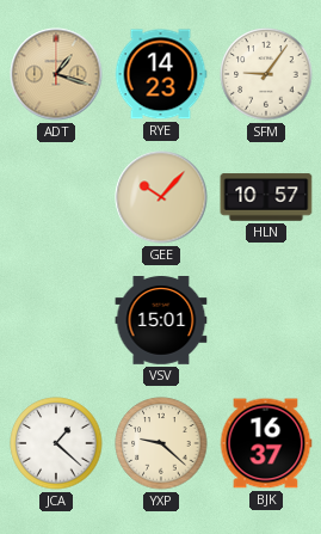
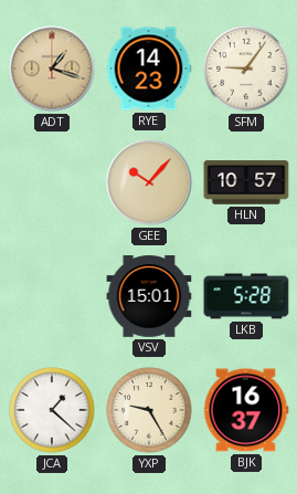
LKB: none -> 5:28 (246, 296)
YXP: 9:22 -> 9:25 (149, 410)
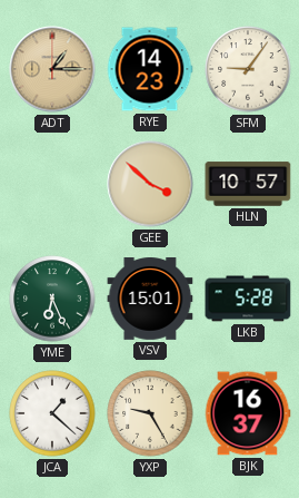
ADT: 1:18 -> 1:15 (52, 69)
GEE: 10:07 -> 3:52 (150, 184)
YME: none -> 6:26 (52, 299)
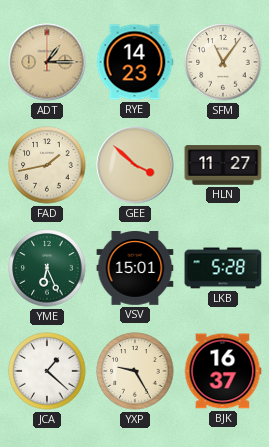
SFM: 9:06 -> 11:06 (223, 62)
FAD: none -> 1:43 (47, 165)
HLN: 10:57 -> 11:27 (223, 165)
